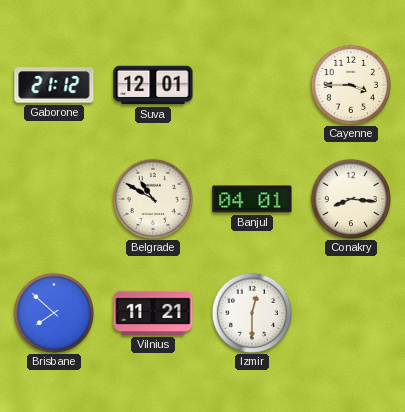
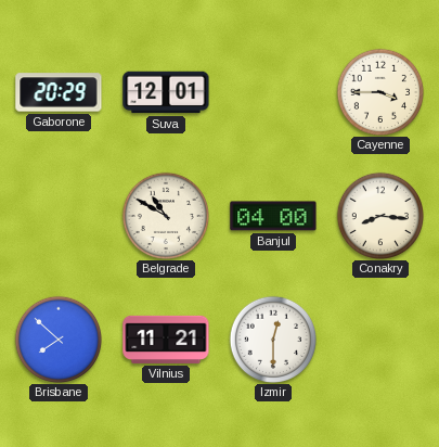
Gaborone: 21:12 -> 20:29 (59, 92)
Banjul: 04:01 -> 04:00 (273, 216)
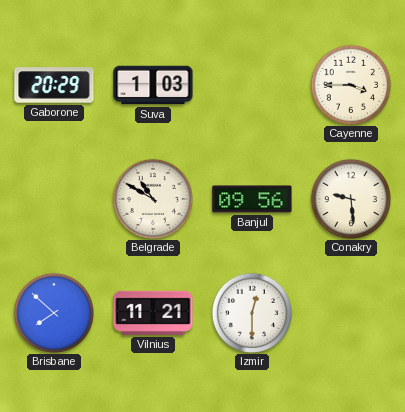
Suva: 12:01 -> 1:03 (153, 85)
Banjul: 04:00 -> 09:56 (252, 199)
Conakry: 8:16 -> 9:29 (350, 198)
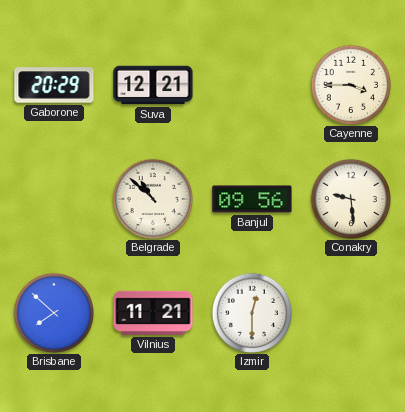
Suva: 1:03 -> 12:21 (153, 85)
Belgrade: 10:50 -> 10:52 (152, 198)
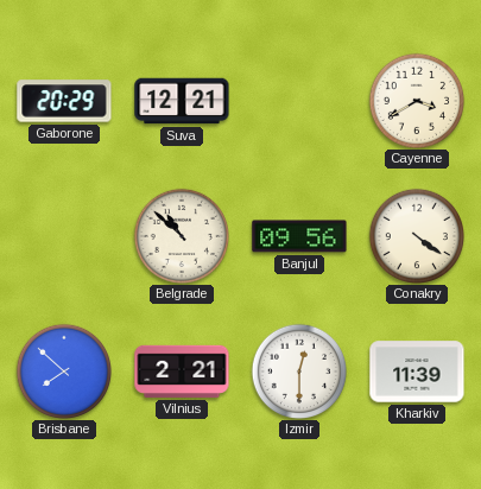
Cayenne: 3:45 -> 3:40 (416, 100)
Conakry: 9:29 -> 4:21 (416, 235)
Vilnius: 11:21 -> 2:21 (182, 371)
Kharkiv: none -> 11:39 (417, 371)
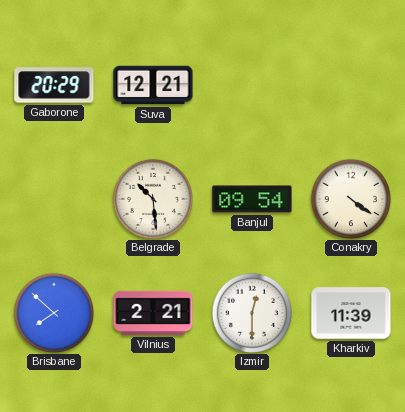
Cayenne: 3:40 -> none (416, 100)
Belgrade: 10:52 -> 10:29 (152, 198)
Banjul: 09:56 -> 09:54 (252, 199)
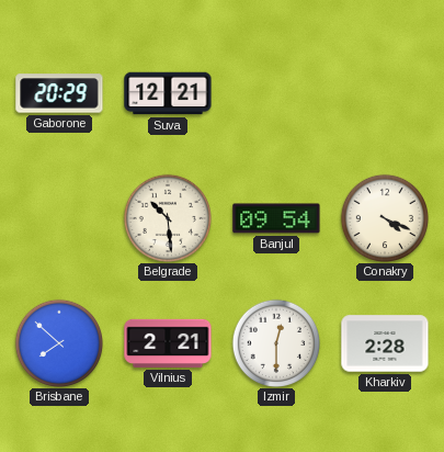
Conakry: 4:21 -> 4:19 (384, 217)
Kharkiv: 11:39 -> 2:28 (385, 343)
